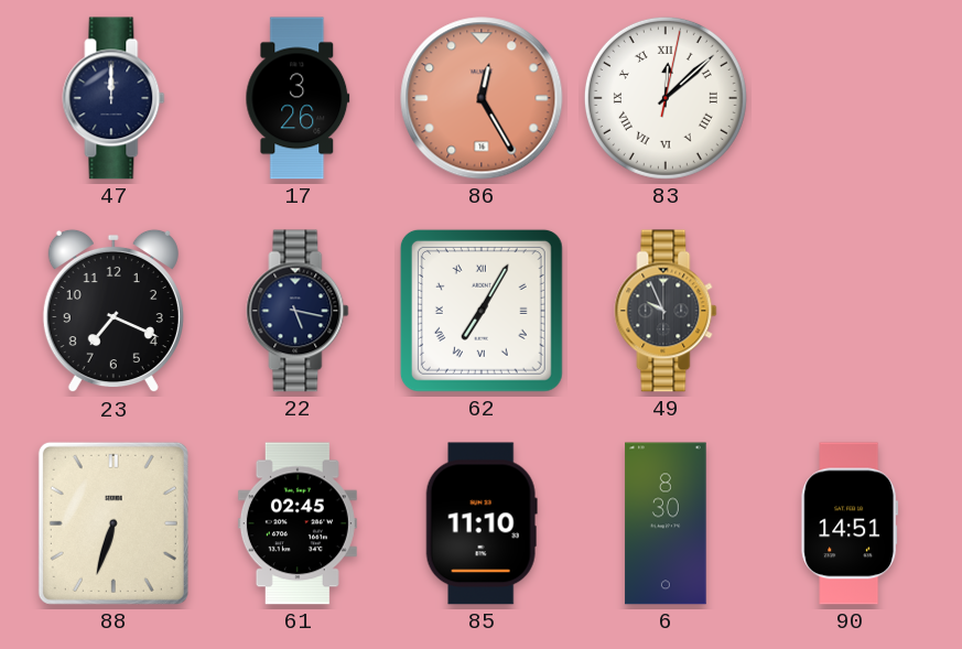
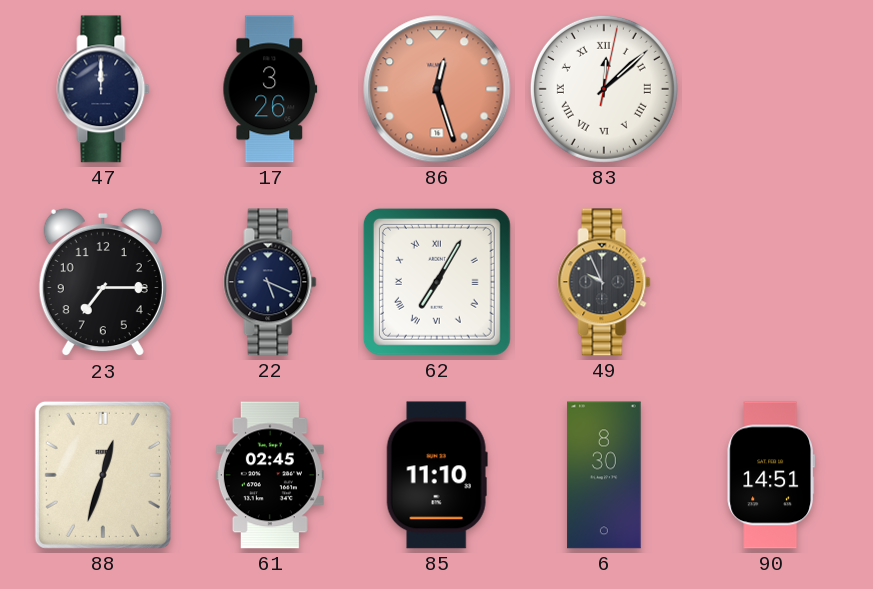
86: 12:25 -> 12:27 (437, 89)
23: 7:19 -> 7:15 (103, 282)
22: 5:17 -> 5:19 (270, 282)
88: 6:33 -> 12:33 (103, 475)
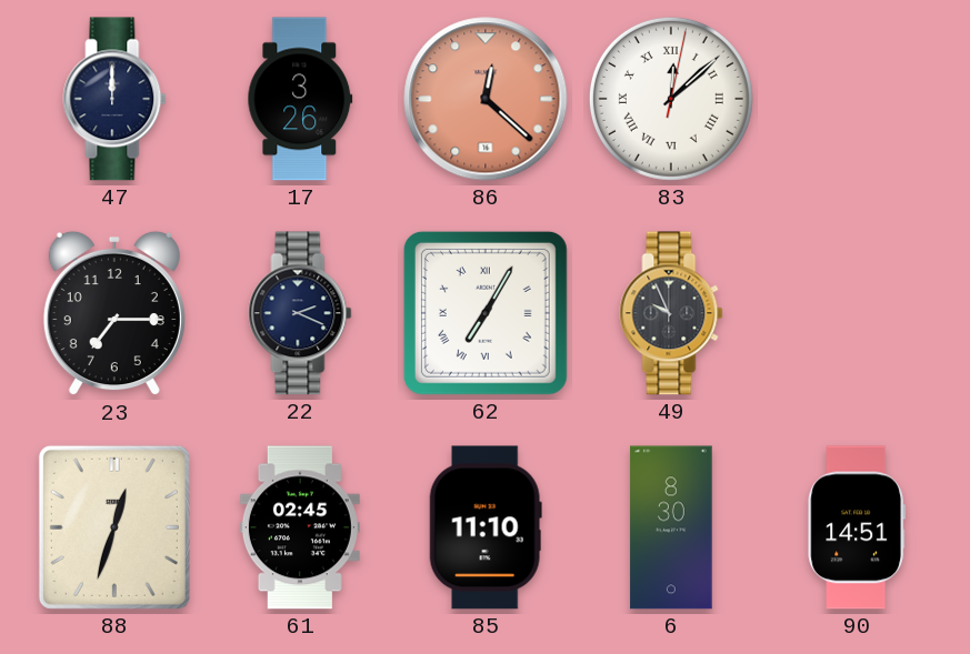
86: 12:27 -> 12:22 (486, 99)
22: 5:19 -> 2:19 (300, 313)
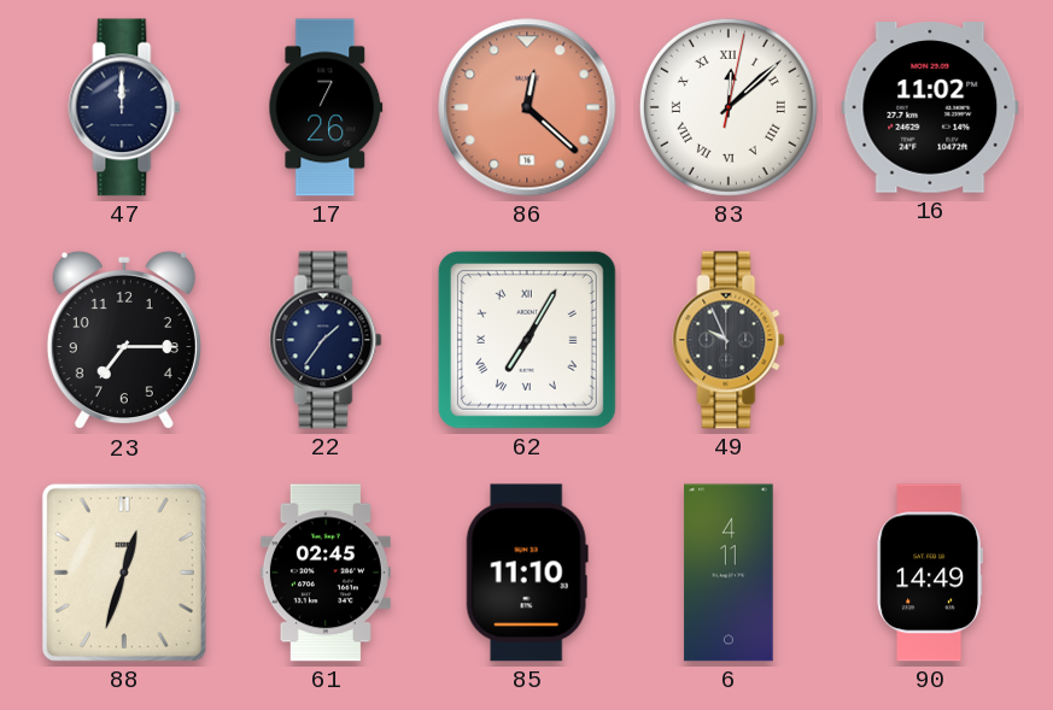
17: 3:26 -> 7:26 (326, 107)
16: none -> 11:02 (930, 108)
22: 2:19 -> 1:36 (326, 340)
6: 8:30 -> 4:11 (729, 573)
90: 14:51 -> 14:49 (930, 573)
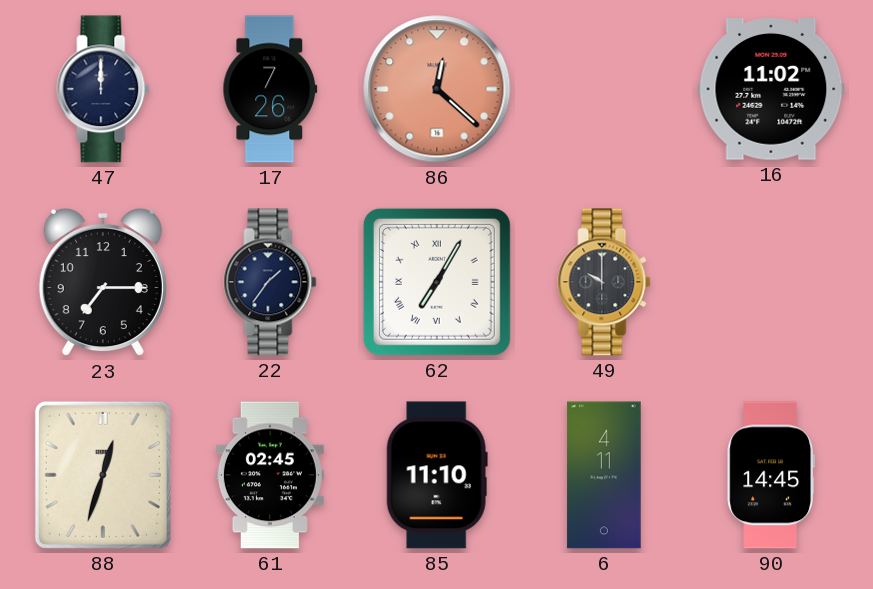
83: 12:08 -> none (729, 107)
49: 9:56 -> 10:00 (604, 282)
90: 14:49 -> 14:45 (771, 475)
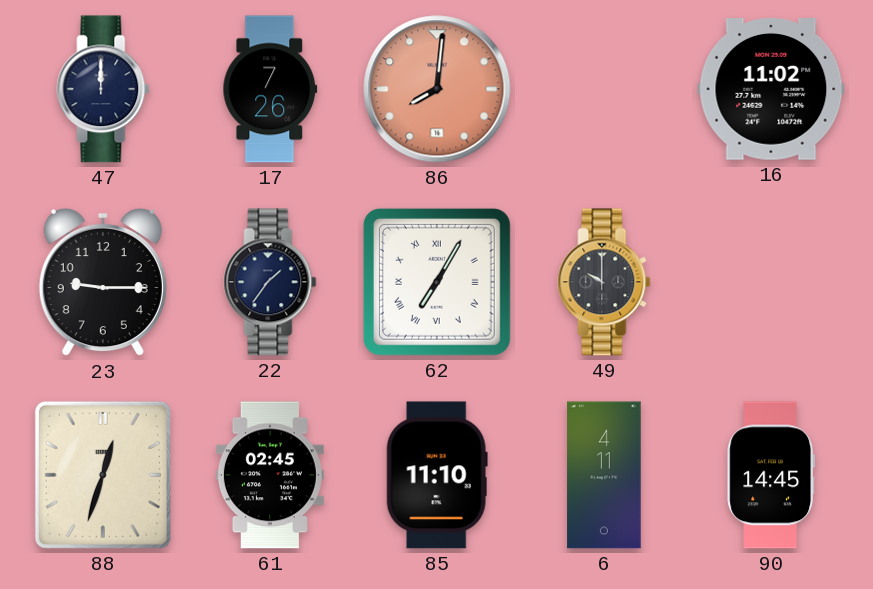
86: 12:22 -> 8:01 (437, 89)
23: 7:15 -> 9:15 (103, 282)
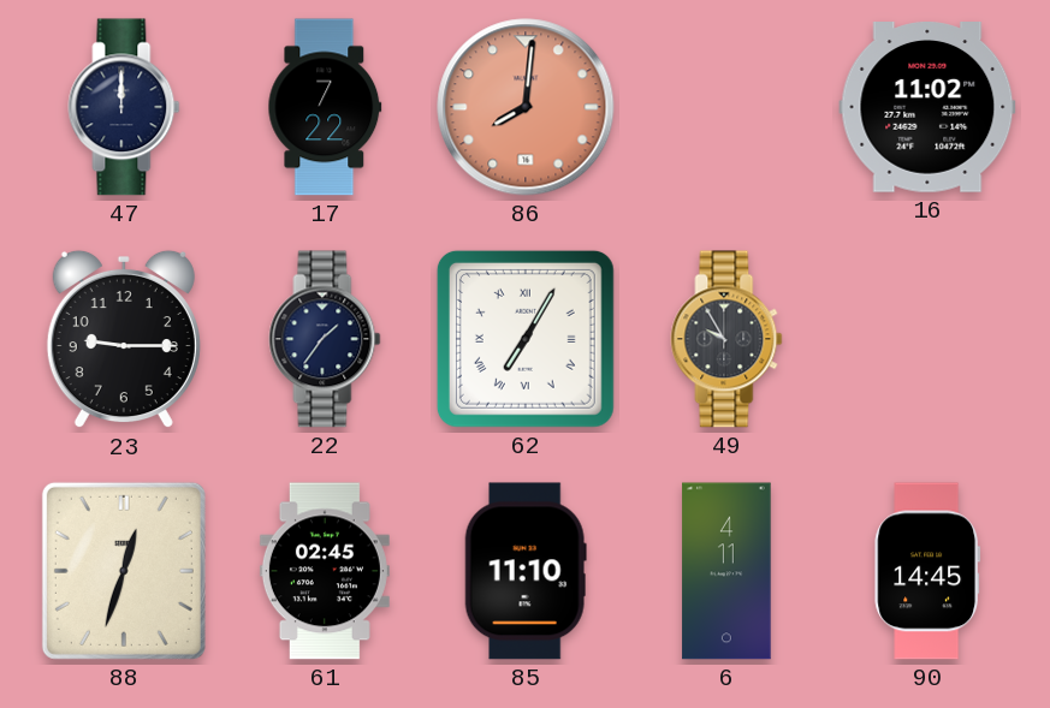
17: 7:26 -> 7:22 (325, 107)
49: 10:00 -> 9:55 (726, 339)
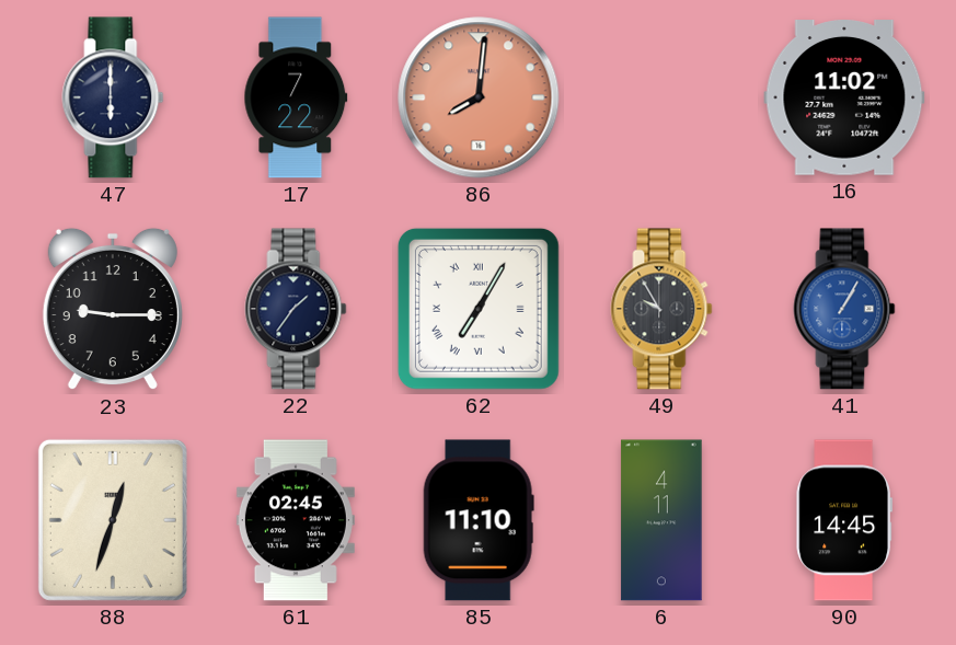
47: 12:00 -> 6:00 (113, 97)
41: none -> 1:05 (844, 309)
